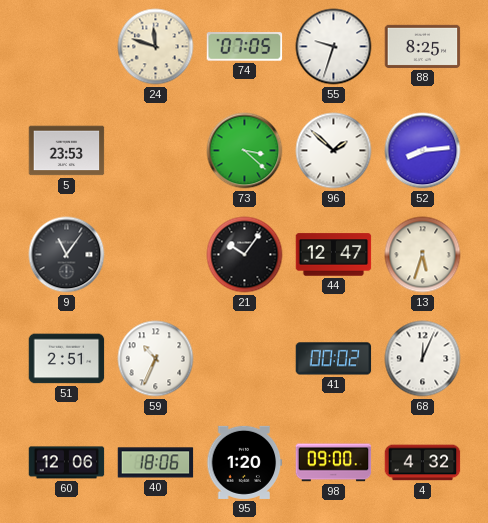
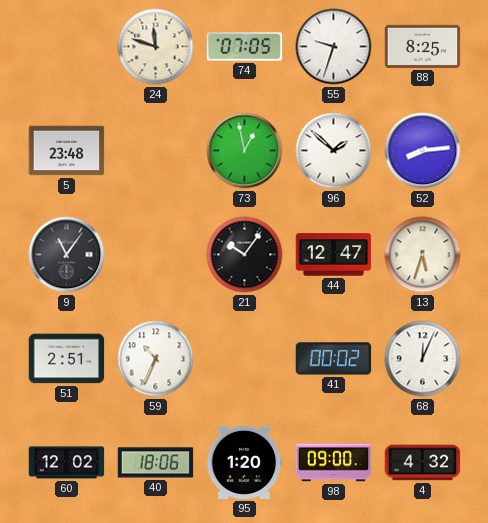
5: 23:53 -> 23:48 (67, 151)
73: 3:22 -> 12:58 (245, 151)
60: 12:06 -> 12:02 (67, 463)
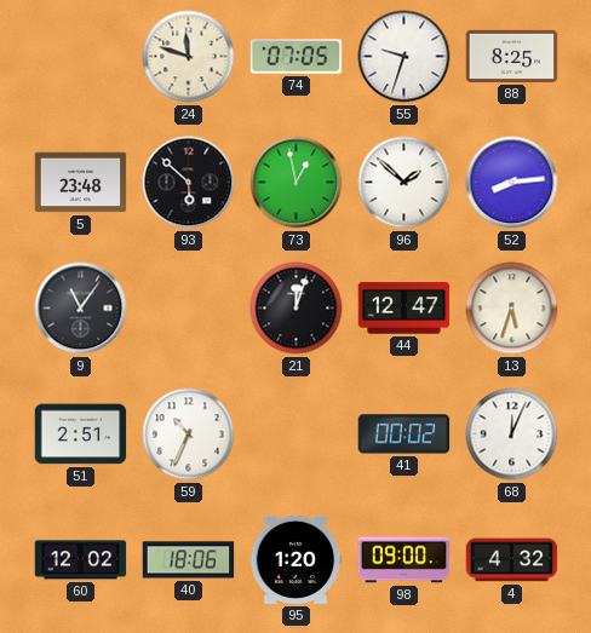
93: none -> 5:52 (189, 183)
21: 10:06 -> 12:03 (297, 309)
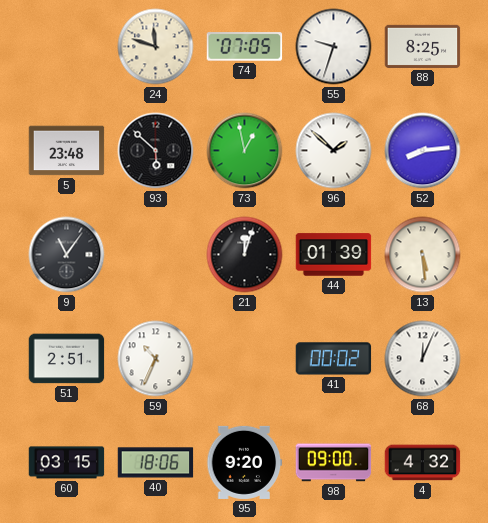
44: 12:47 -> 01:39 (334, 255)
13: 5:33 -> 5:29 (423, 255)
60: 12:02 -> 03:15 (67, 463)
95: 1:20 -> 9:20 (245, 462)
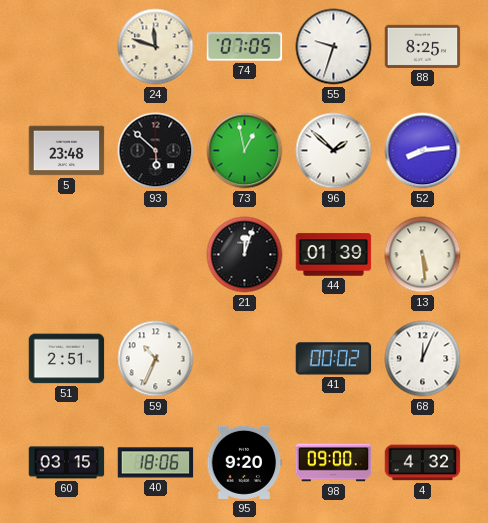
9: 11:06 -> none (67, 255)
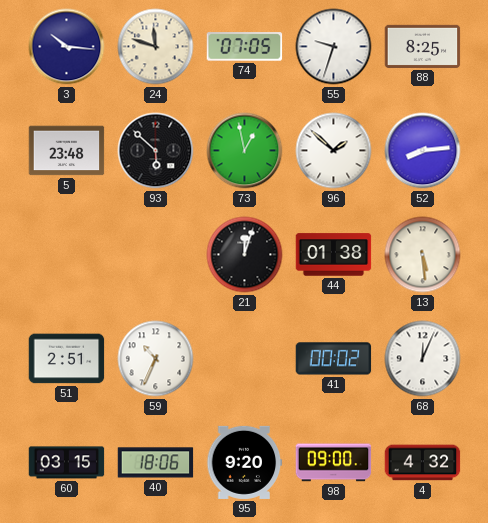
3: none -> 10:16 (67, 47)
44: 01:39 -> 01:38 (334, 255)
